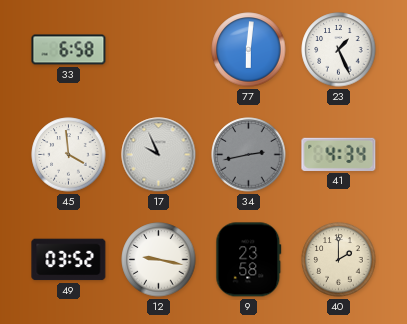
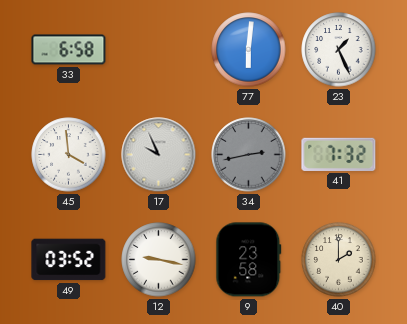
41: 4:34 -> 7:32 (339, 154)
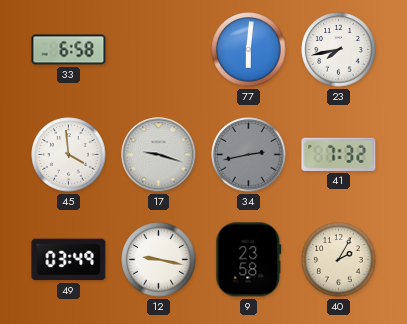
23: 1:26 -> 7:43 (339, 50)
17: 9:56 -> 9:18 (159, 155)
49: 03:52 -> 03:49 (69, 260)
40: 2:00 -> 2:05 (339, 260)
